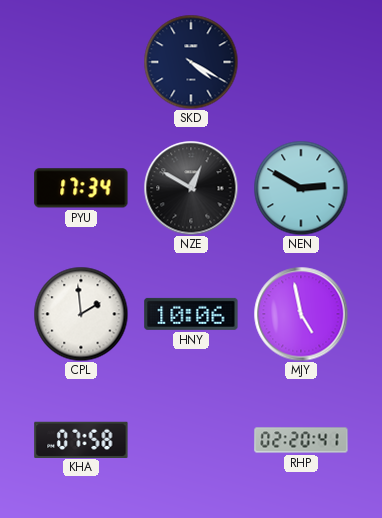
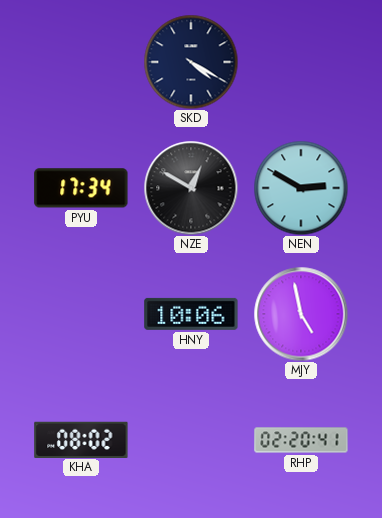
CPL: 1:59 -> none (81, 314)
KHA: 07:58 -> 08:02 (81, 439)
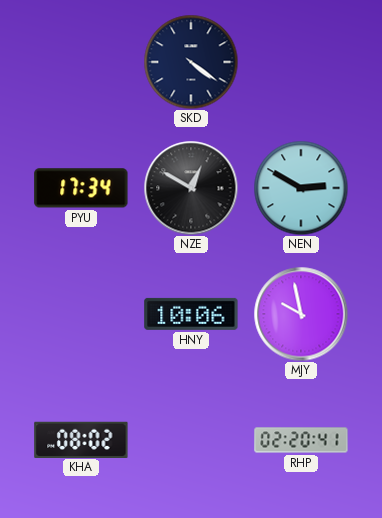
SKD: 4:20 -> 4:21 (191, 62)
MJY: 4:58 -> 9:58 (301, 314)
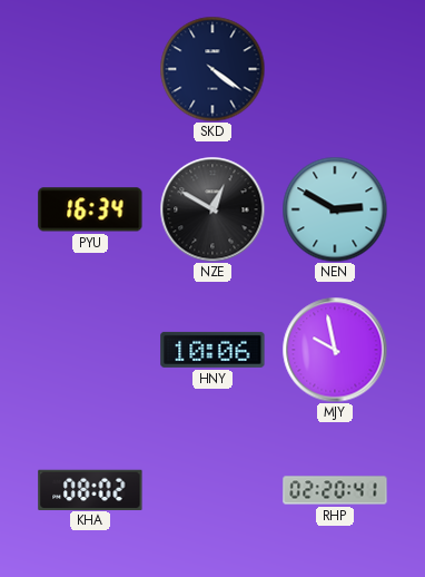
PYU: 17:34 -> 16:34 (90, 209)
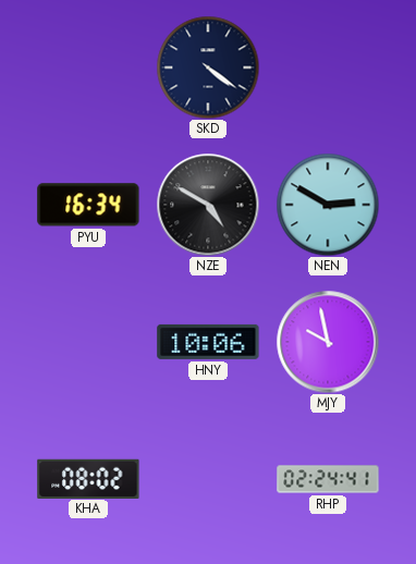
NZE: 12:50 -> 4:50 (208, 205)
RHP: 02:20 -> 02:24 (328, 479)
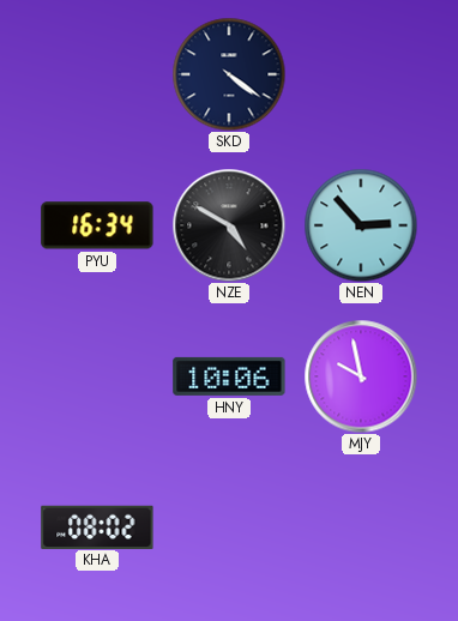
NEN: 2:50 -> 2:53 (361, 225)
RHP: 02:24 -> none (328, 479)
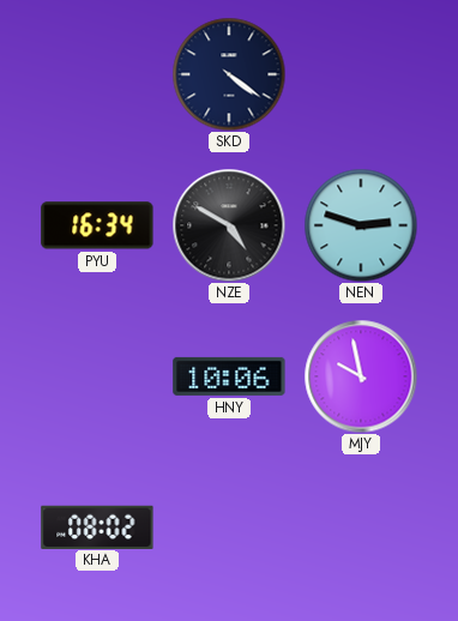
NEN: 2:53 -> 2:48 (361, 225)
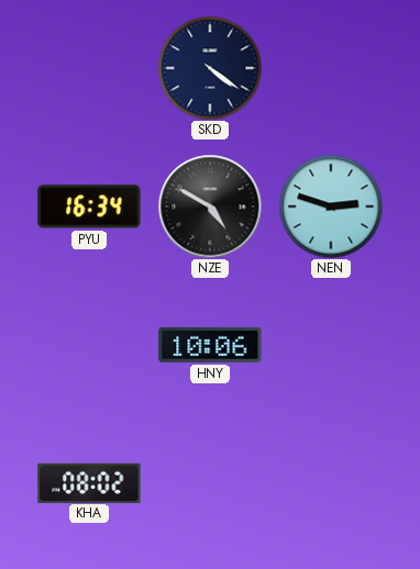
MJY: 9:58 -> none (361, 376)
